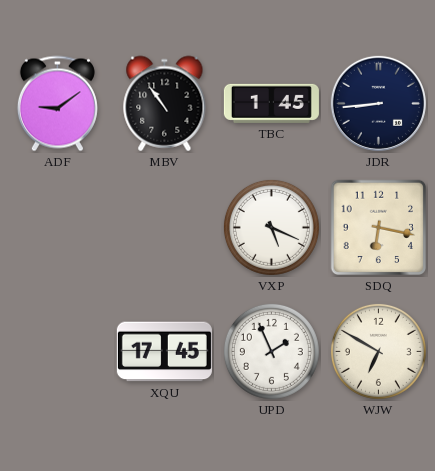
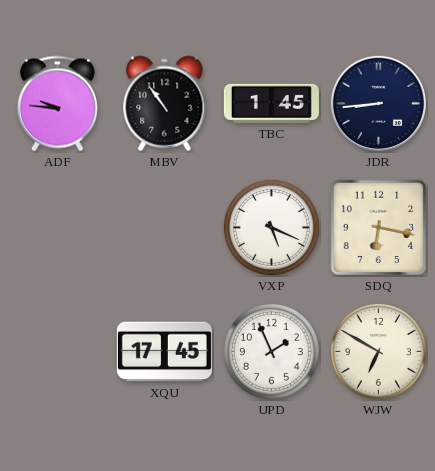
ADF: 9:09 -> 9:46 (57, 104)
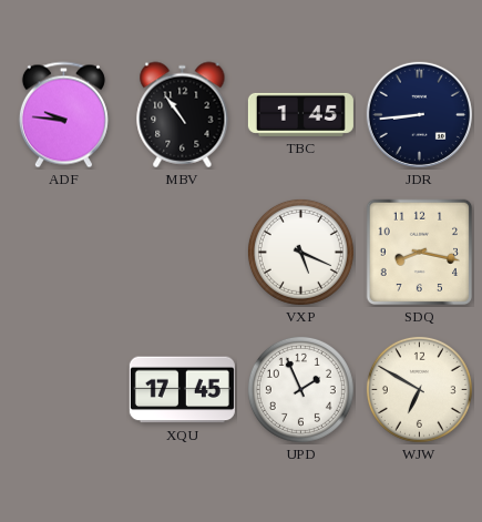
SDQ: 6:17 -> 8:17 (420, 253)
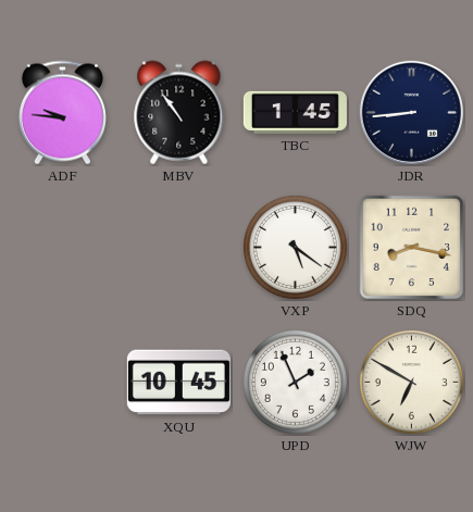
VXP: 5:19 -> 5:21 (295, 247)
XQU: 17:45 -> 10:45 (178, 383)
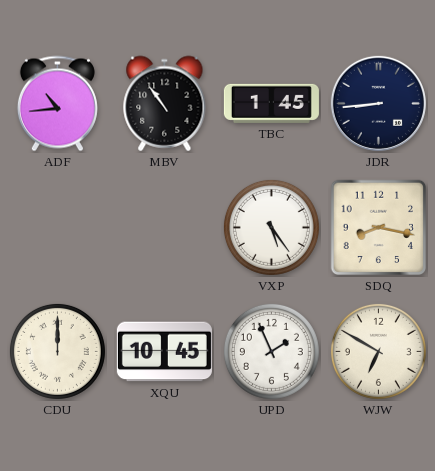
ADF: 9:46 -> 10:44 (57, 104)
VXP: 5:21 -> 5:24 (271, 227)
CDU: none -> 12:00 (57, 351)
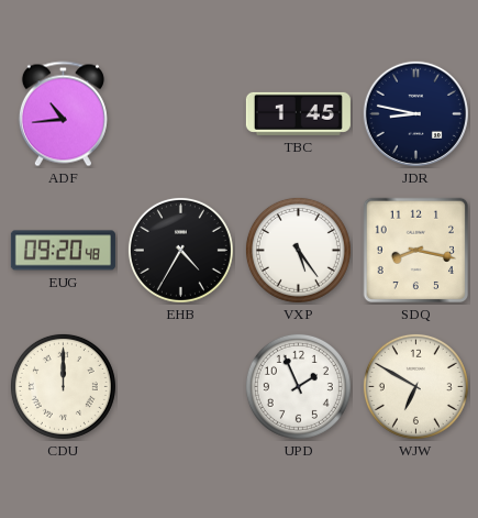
MBV: 10:54 -> none (165, 104)
JDR: 8:44 -> 8:47 (415, 113)
EUG: none -> 09:20 (63, 251)
EHB: none -> 4:35 (180, 250)
XQU: 10:45 -> none (164, 352)
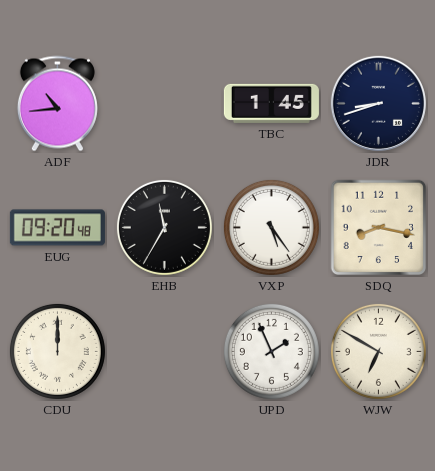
JDR: 8:47 -> 8:42 (378, 103)
EHB: 4:35 -> 11:35 (164, 227)
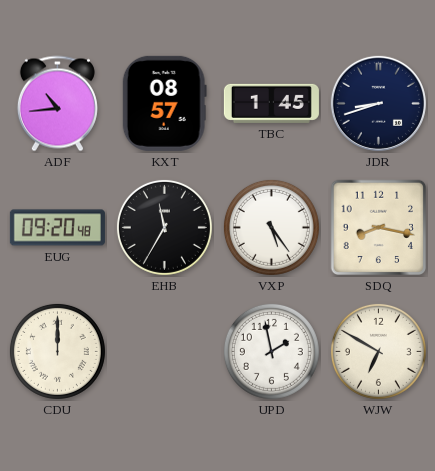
KXT: none -> 08:57 (164, 103)
UPD: 1:56 -> 1:58 (271, 351)
